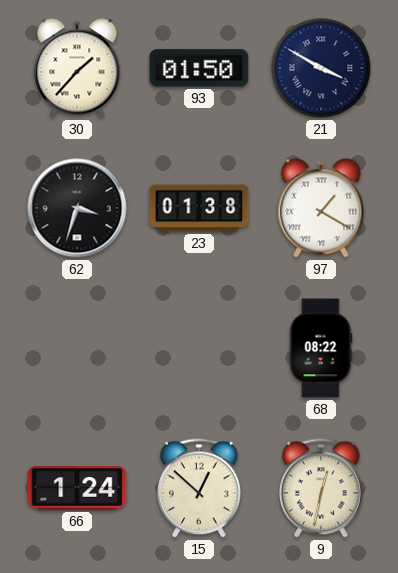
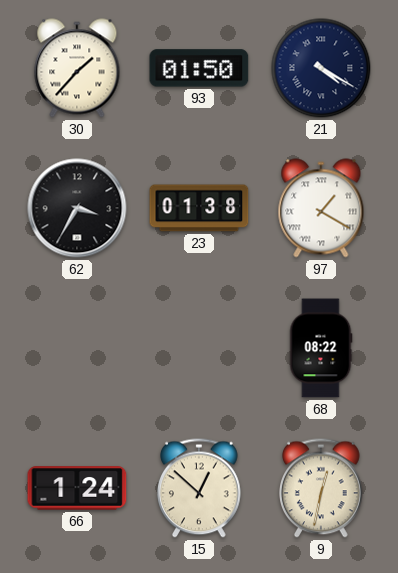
21: 3:50 -> 4:20 (321, 68)
62: 3:33 -> 3:35 (77, 208)
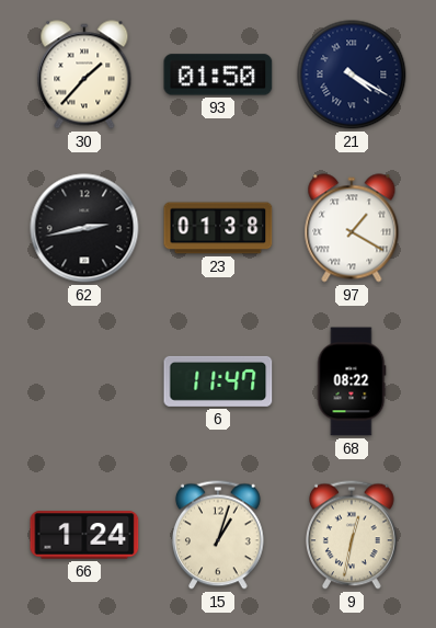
62: 3:35 -> 2:43 (84, 228)
6: none -> 11:47 (218, 381)
15: 12:52 -> 1:03 (219, 535)
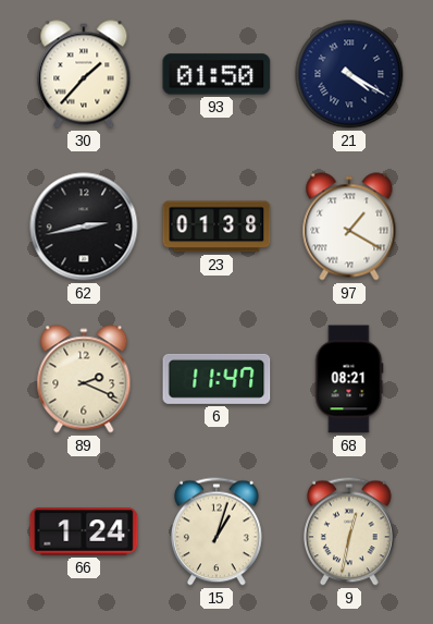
89: none -> 2:19 (84, 379)
68: 08:22 -> 08:21 (349, 379)
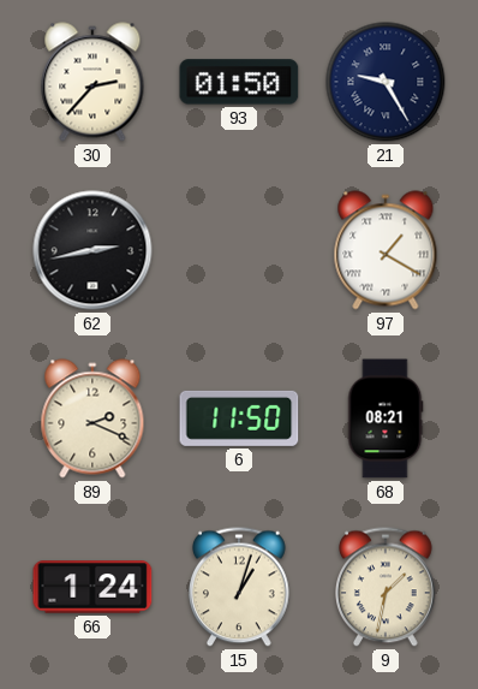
30: 1:37 -> 2:37 (92, 82)
21: 4:20 -> 9:25 (386, 82)
23: 01:38 -> none (216, 227)
6: 11:47 -> 11:50 (239, 418)
9: 12:32 -> 1:32 (387, 587)
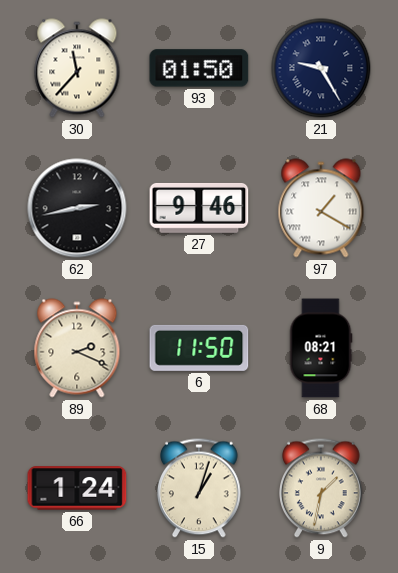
30: 2:37 -> 11:37 (77, 68)
27: none -> 9:46 (199, 208)
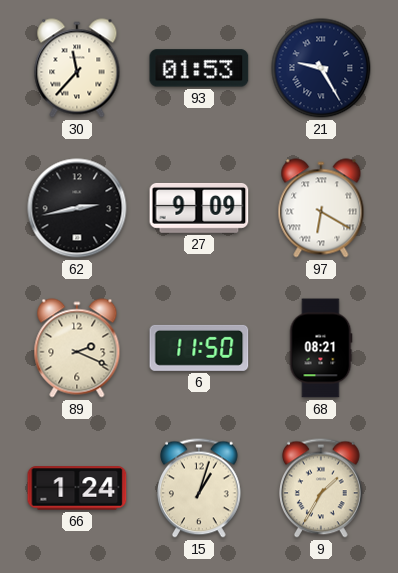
93: 01:50 -> 01:53 (199, 68)
27: 9:46 -> 9:09 (199, 208)
97: 1:20 -> 6:20 (321, 208)
9: 1:32 -> 1:35 (322, 488)
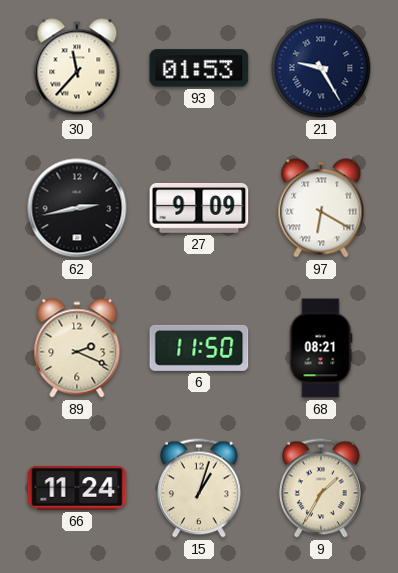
66: 1:24 -> 11:24 (77, 488)
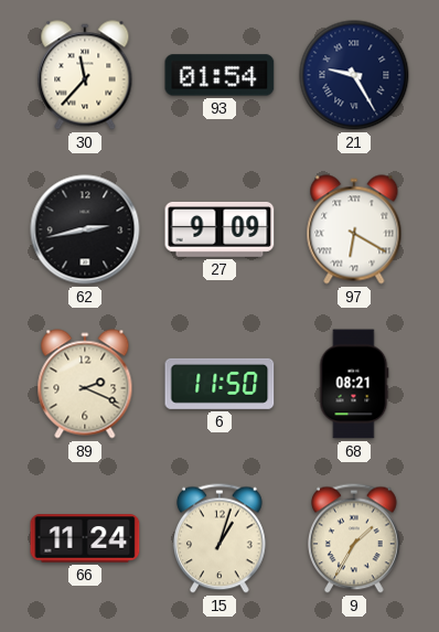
93: 01:53 -> 01:54 (219, 75)
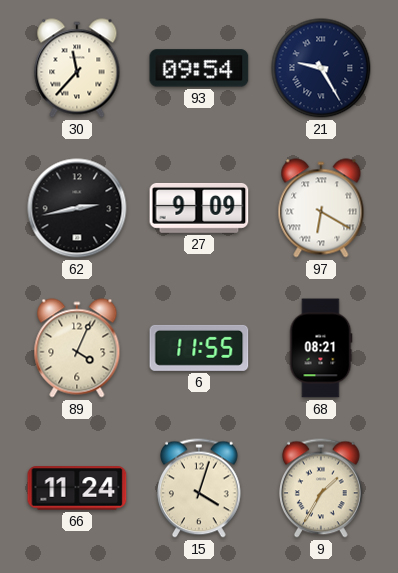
93: 01:54 -> 09:54 (199, 68)
89: 2:19 -> 4:04 (77, 348)
6: 11:50 -> 11:55 (199, 348)
15: 1:03 -> 4:03 (200, 488)
